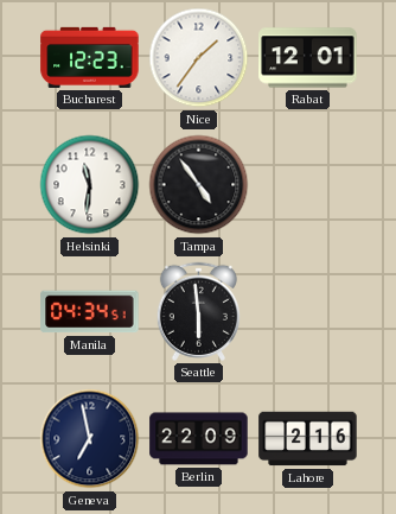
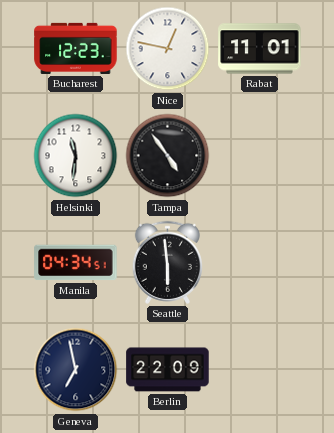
Nice: 1:36 -> 12:47 (168, 49)
Rabat: 12:01 -> 11:01 (260, 49)
Lahore: 2:16 -> none (308, 439)
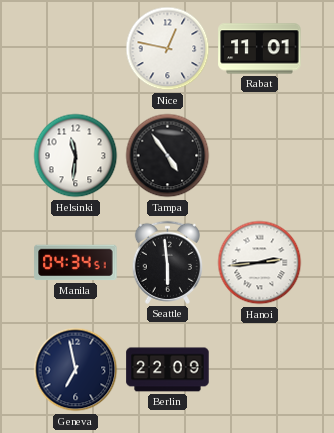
Bucharest: 12:23 -> none (76, 48)
Hanoi: none -> 2:44 (260, 263)
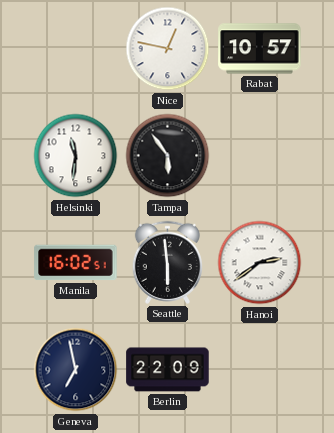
Rabat: 11:01 -> 10:57 (260, 49)
Tampa: 4:54 -> 5:54 (168, 156)
Manila: 04:34 -> 16:02 (76, 263)
Hanoi: 2:44 -> 2:39 (260, 263)
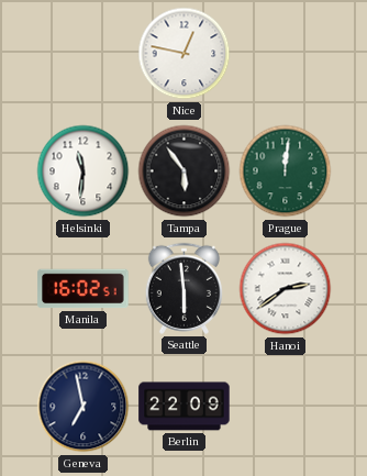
Rabat: 10:57 -> none (260, 49)
Prague: none -> 12:01 (286, 171)
